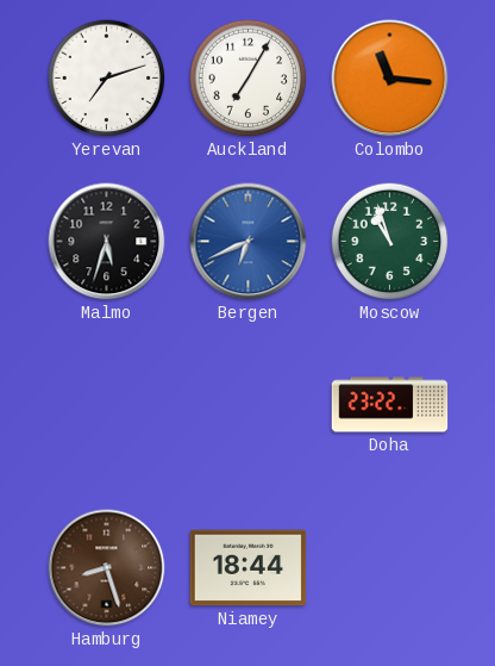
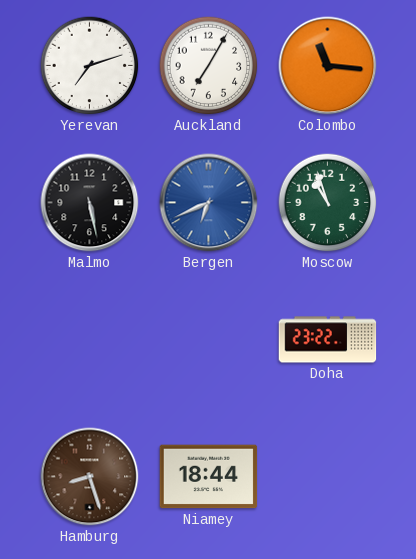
Malmo: 5:33 -> 5:28 (90, 203)
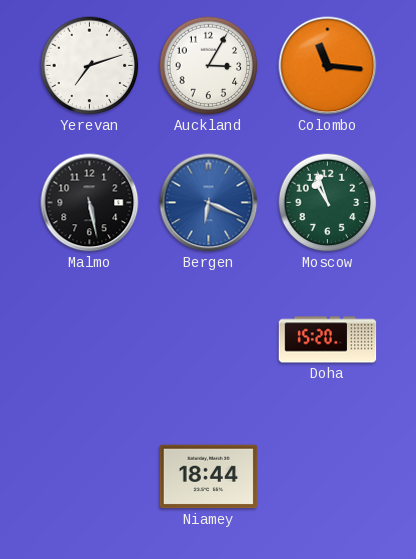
Auckland: 7:05 -> 3:05 (209, 66)
Bergen: 6:41 -> 6:19 (209, 203)
Doha: 23:22 -> 15:20 (328, 340)
Hamburg: 8:27 -> none (90, 477)
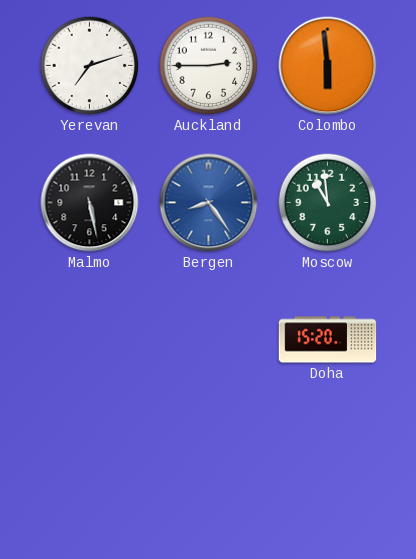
Auckland: 3:05 -> 2:45 (209, 66)
Colombo: 11:16 -> 5:59 (328, 66)
Bergen: 6:19 -> 8:24 (209, 203)
Moscow: 10:57 -> 10:59 (328, 203)
Niamey: 18:44 -> none (209, 477)
